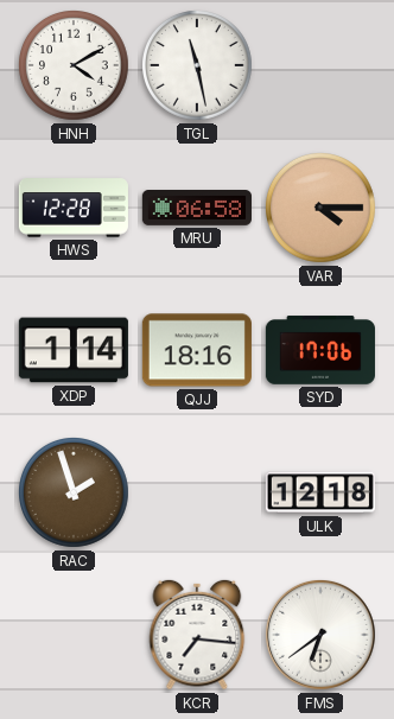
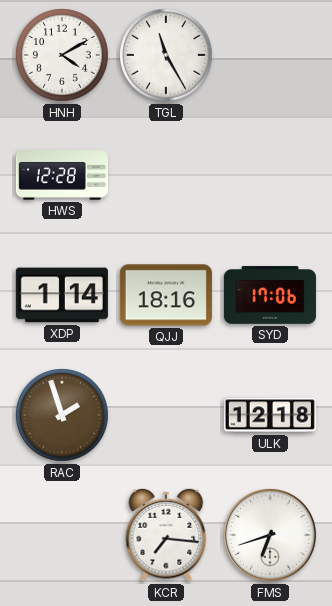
TGL: 11:28 -> 11:25 (167, 56)
MRU: 06:58 -> none (197, 209)
VAR: 4:15 -> none (322, 209)
FMS: 6:39 -> 6:42 (270, 535)
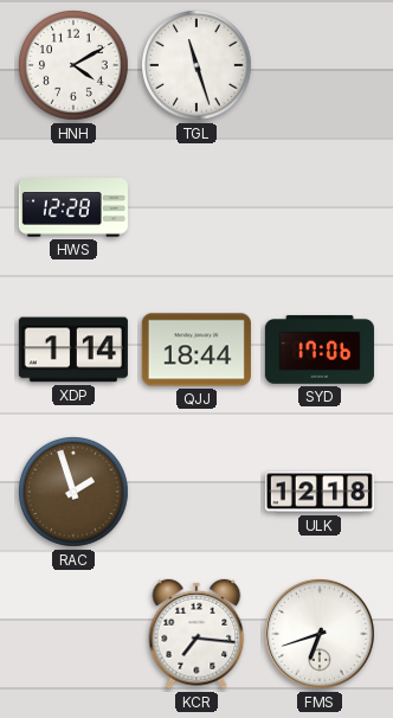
TGL: 11:25 -> 11:27 (198, 66)
QJJ: 18:16 -> 18:44 (196, 350)
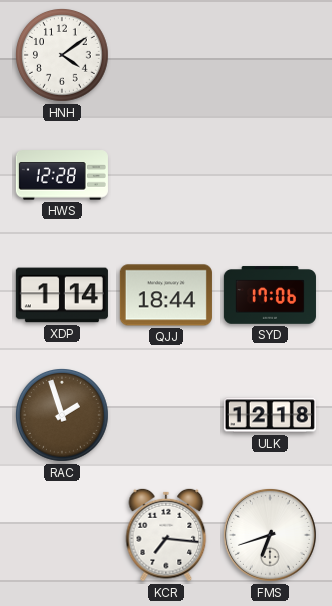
HNH: 4:10 -> 4:09 (63, 56)
TGL: 11:27 -> none (198, 66)
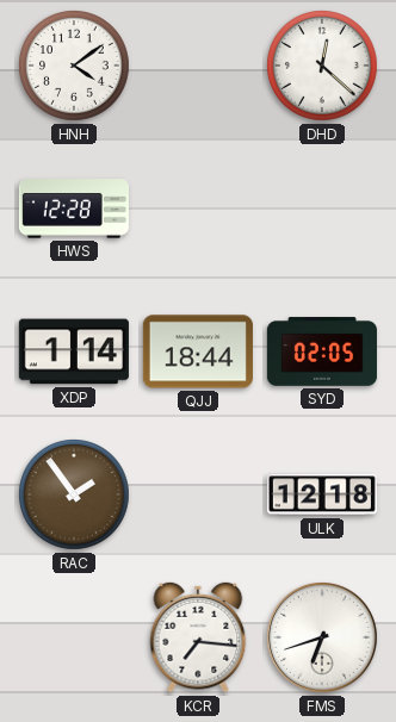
DHD: none -> 12:22 (323, 67)
SYD: 17:06 -> 02:05 (322, 351)
RAC: 1:57 -> 1:54 (75, 496)
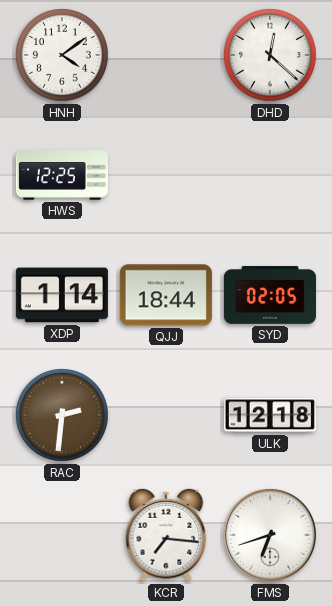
HWS: 12:28 -> 12:25 (62, 175)
RAC: 1:54 -> 2:31 (63, 416)
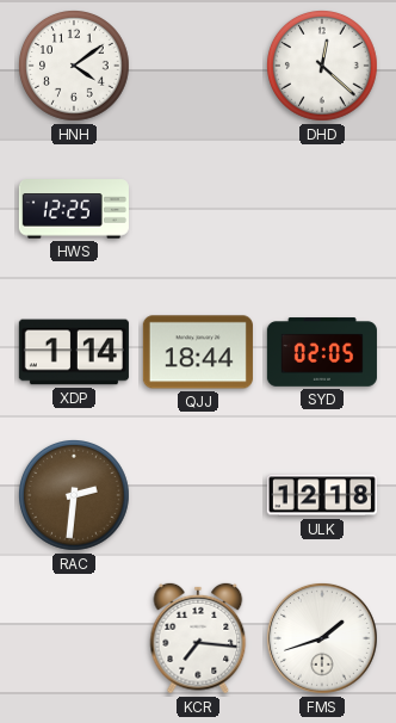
FMS: 6:42 -> 1:42 (322, 638)
